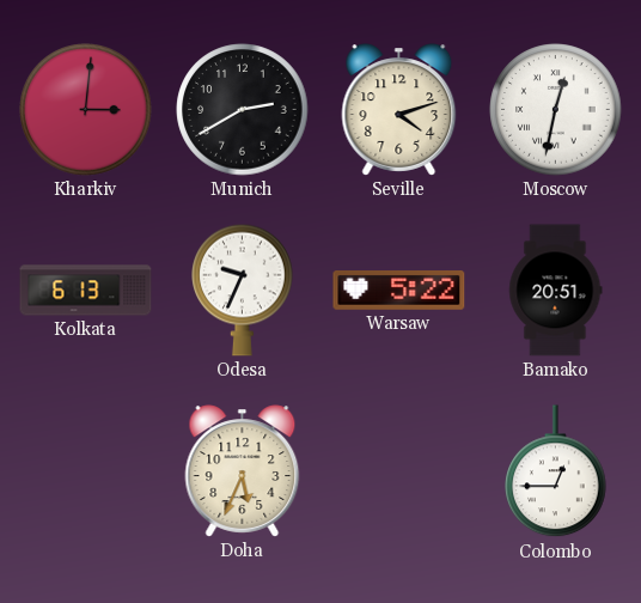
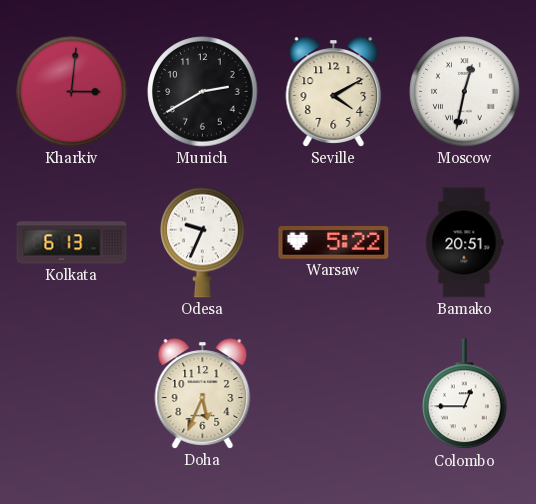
Seville: 4:12 -> 4:10 (334, 92)
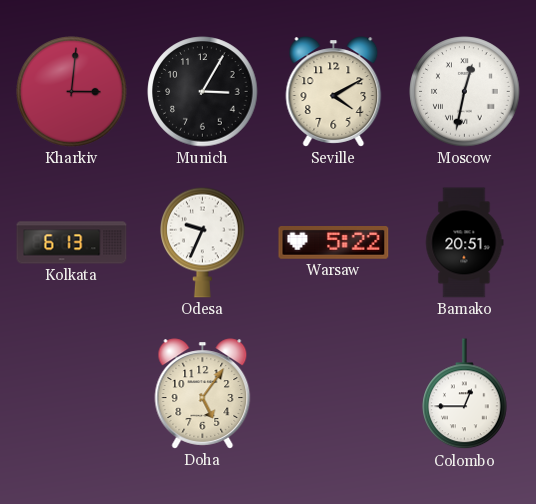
Munich: 2:40 -> 3:05 (203, 92)
Doha: 5:34 -> 5:06 (203, 394)
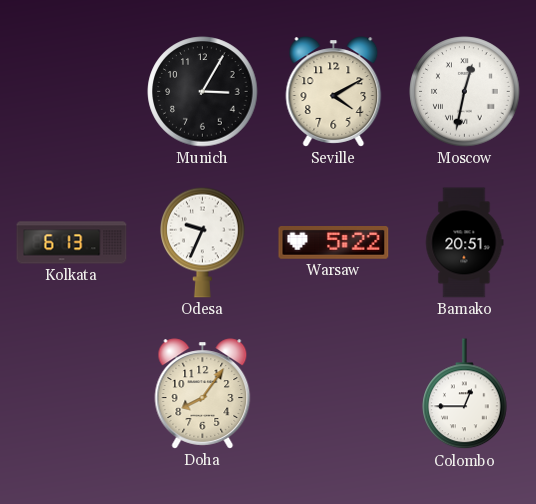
Kharkiv: 3:01 -> none (72, 92)
Doha: 5:06 -> 8:06 (203, 394)
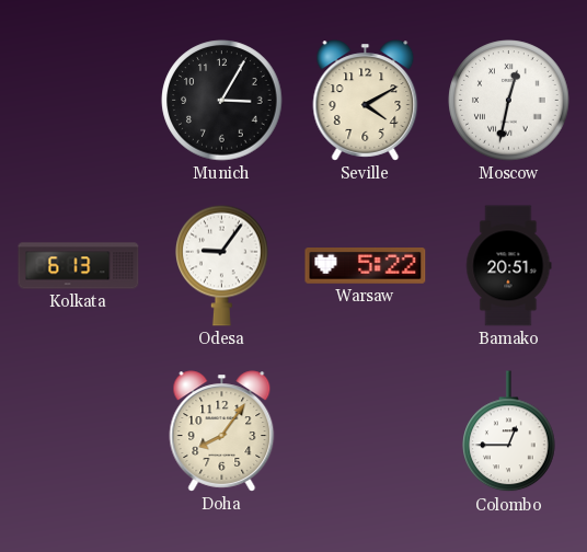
Odesa: 9:34 -> 9:06 (222, 265)
